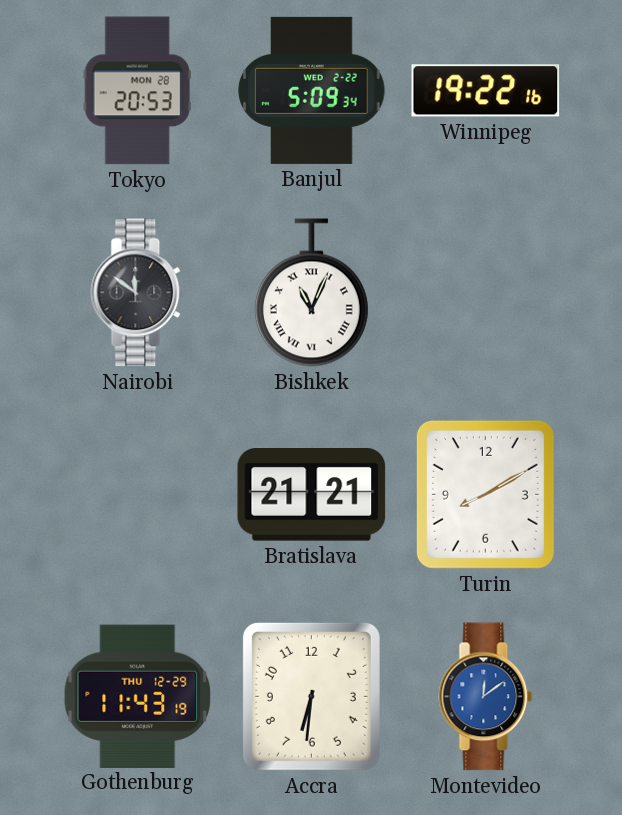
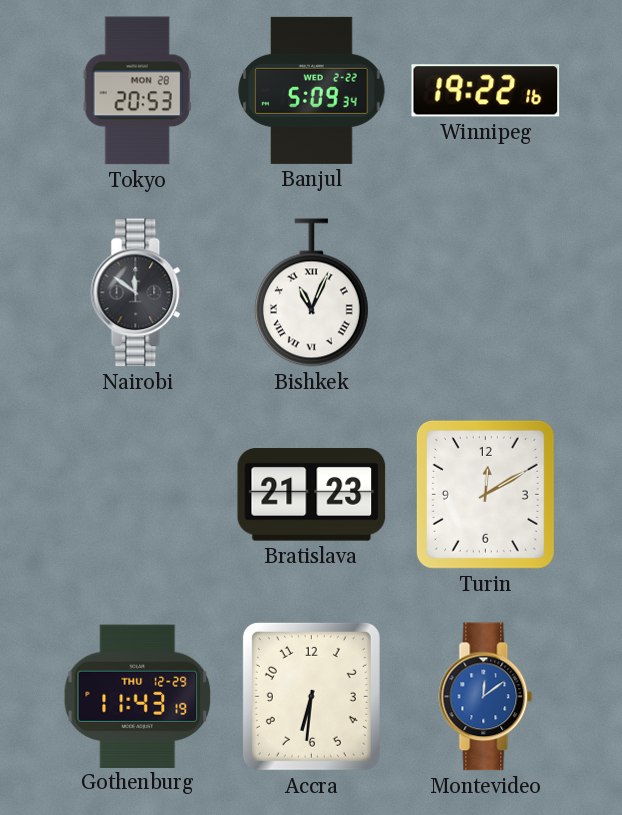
Bratislava: 21:21 -> 21:23 (312, 495)
Turin: 8:10 -> 12:10 (485, 494)
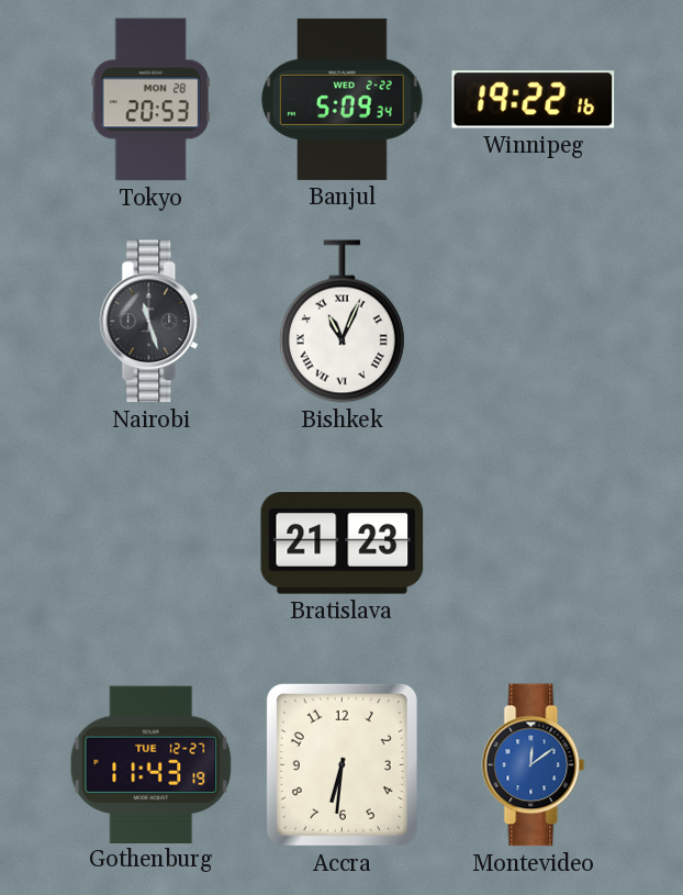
Nairobi: 11:51 -> 11:27 (152, 322)
Turin: 12:10 -> none (485, 494)
Gothenburg date: THU 12-29 -> TUE 12-27 (152, 764)
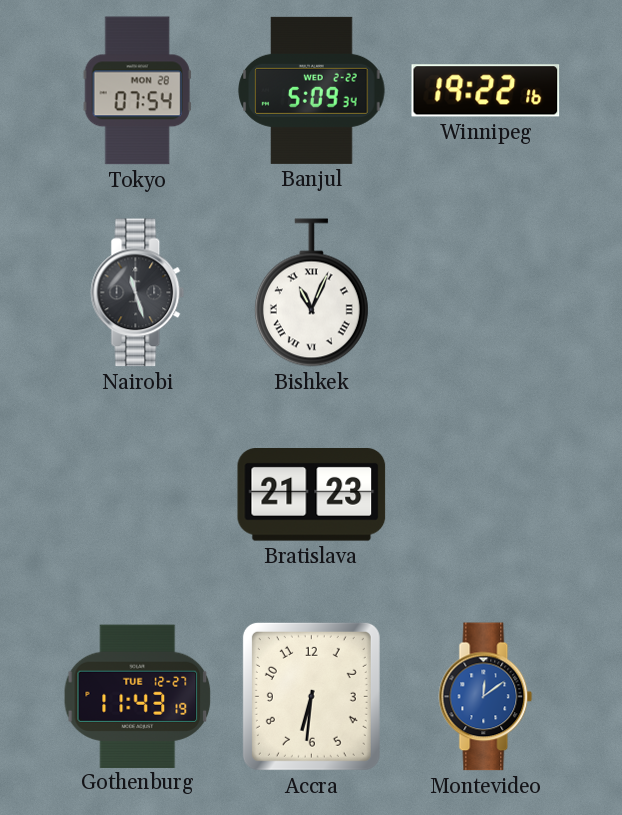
Tokyo: 20:53 -> 07:54 (137, 91)
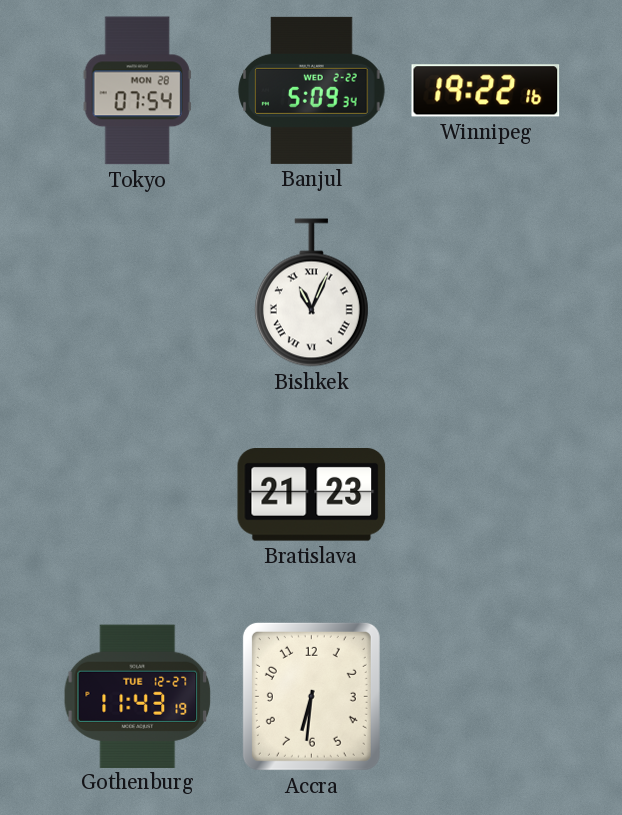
Nairobi: 11:27 -> none (138, 293)
Montevideo: 12:09 -> none (486, 697)
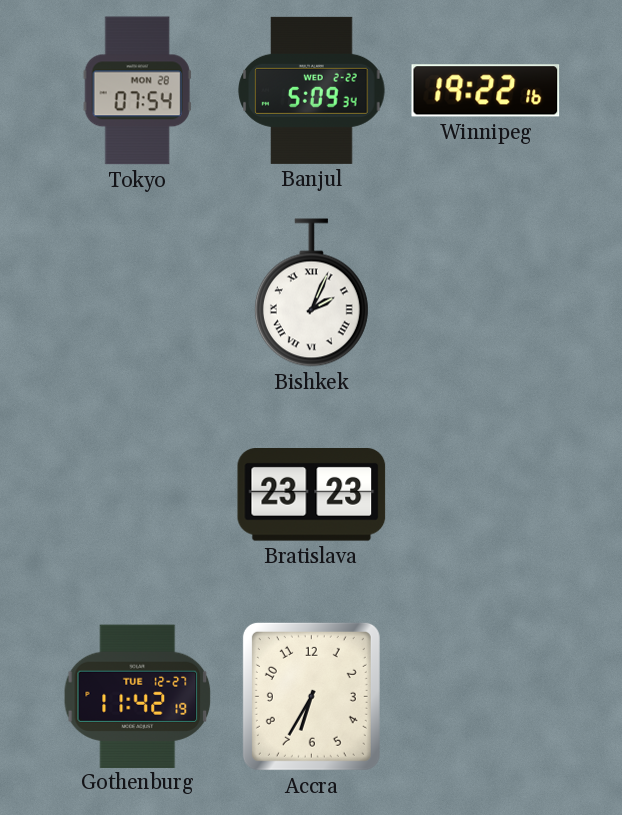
Bishkek: 11:04 -> 2:04 (311, 293)
Bratislava: 21:23 -> 23:23 (312, 495)
Gothenburg: 11:43 -> 11:42 (138, 696)
Accra: 6:31 -> 6:35 (311, 696)
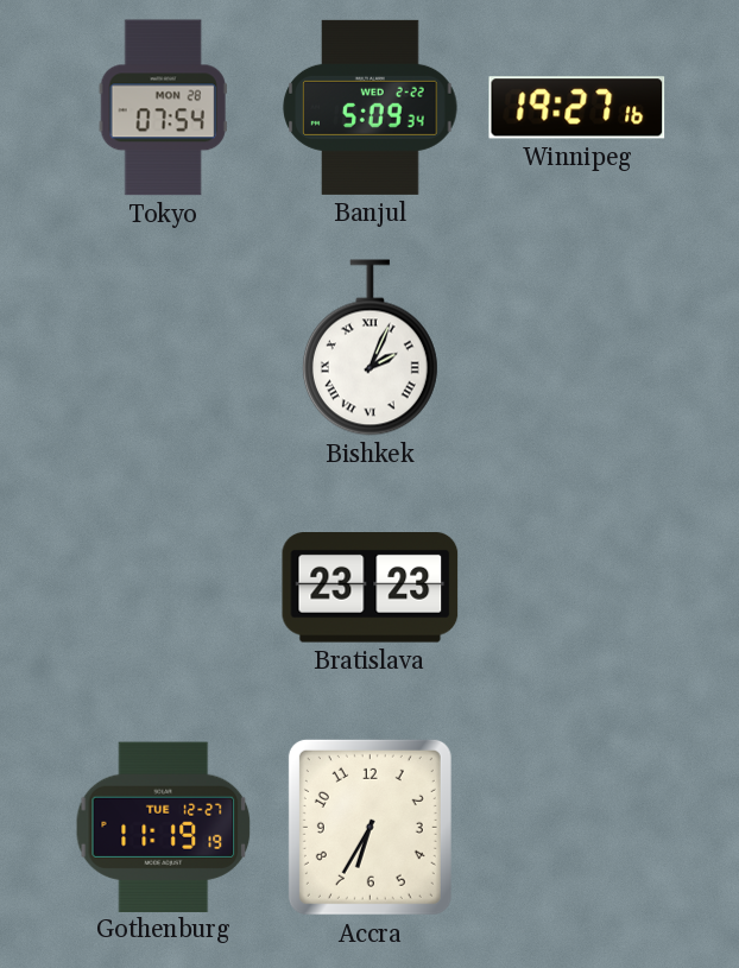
Winnipeg: 19:22 -> 19:27 (577, 108)
Gothenburg: 11:42 -> 11:19 (164, 827)
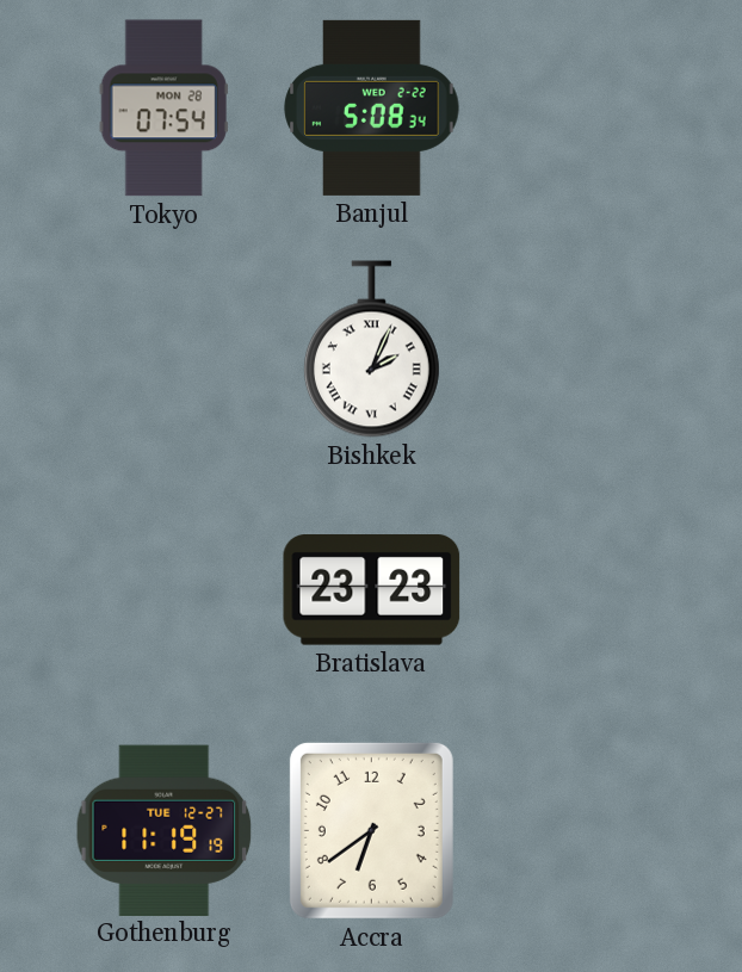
Banjul: 5:09 -> 5:08 (372, 107)
Winnipeg: 19:27 -> none (577, 108)
Accra: 6:35 -> 6:39 (371, 830)
